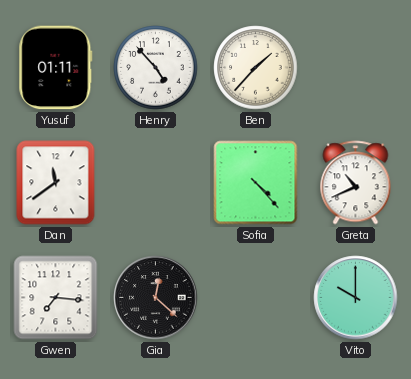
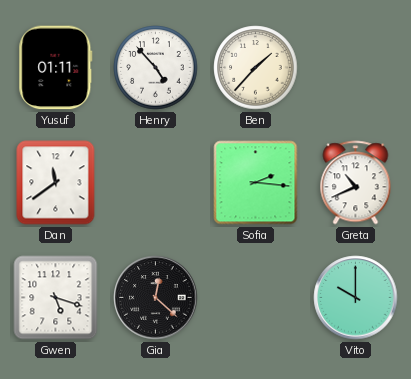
Sofia: 4:23 -> 2:16 (256, 183)
Gwen: 7:16 -> 5:18 (56, 298)
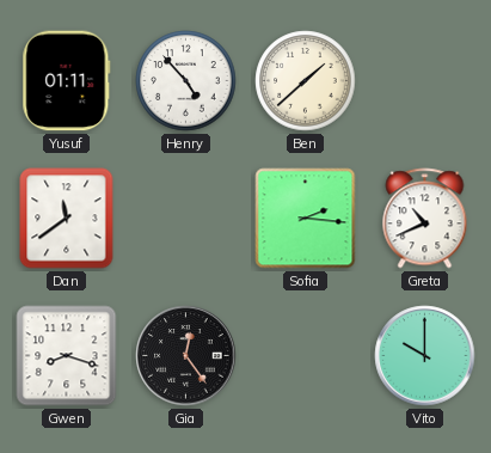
Ben: 1:37 -> 1:38 (306, 81)
Gwen: 5:18 -> 8:18 (67, 356)
Gia: 12:22 -> 12:24 (186, 356)
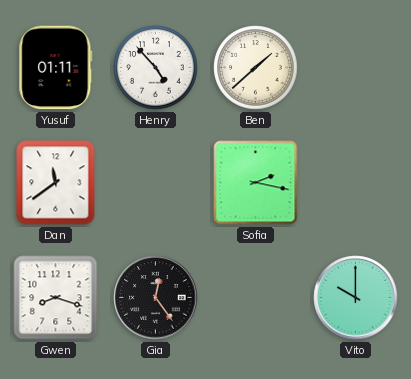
Sofia: 2:16 -> 2:17 (256, 183)
Greta: 10:41 -> none (425, 219)
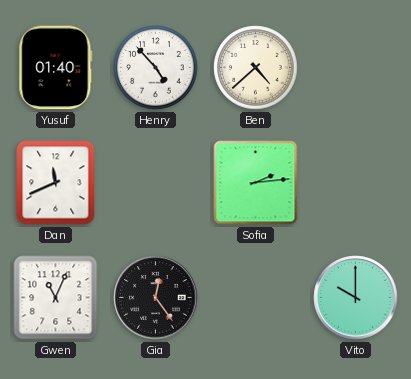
Yusuf: 01:11 -> 01:40 (56, 68)
Ben: 1:38 -> 4:38 (256, 68)
Dan: 11:39 -> 11:41 (56, 183)
Sofia: 2:17 -> 2:14 (256, 183)
Gwen: 8:18 -> 11:04 (56, 298)
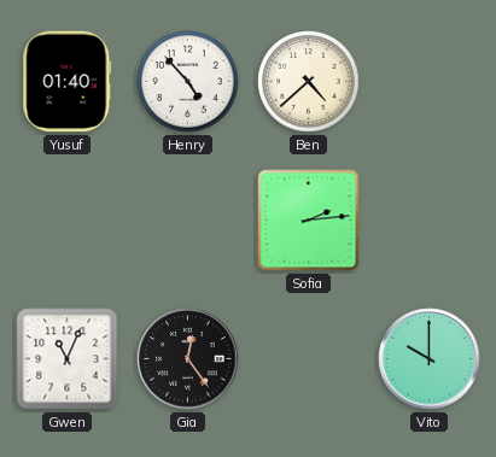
Dan: 11:41 -> none (56, 183)
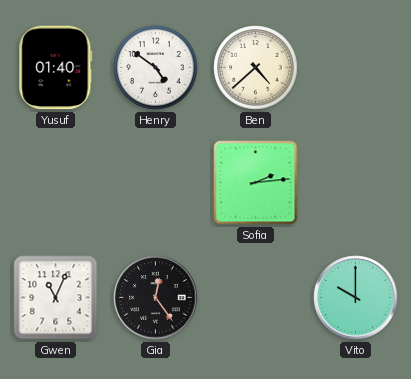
Henry: 4:53 -> 4:51 (156, 68)
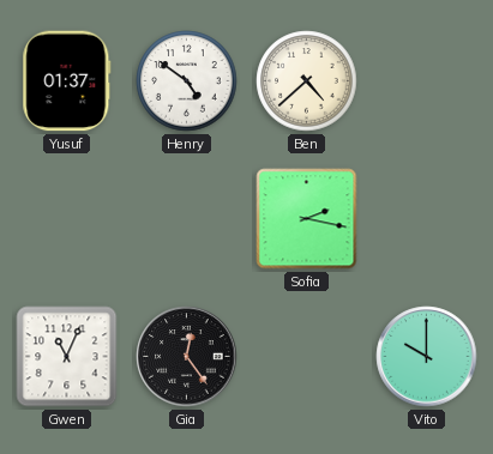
Yusuf: 01:40 -> 01:37 (67, 81)
Sofia: 2:14 -> 2:17 (307, 219)
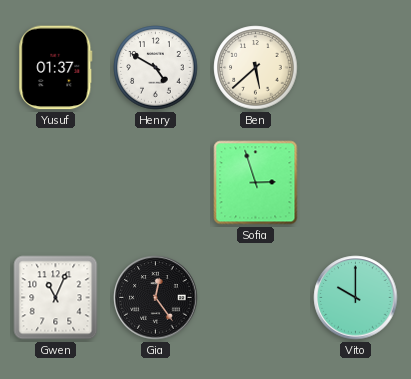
Henry: 4:51 -> 4:50 (156, 68)
Ben: 4:38 -> 5:38 (256, 68)
Sofia: 2:17 -> 2:57 (256, 183)
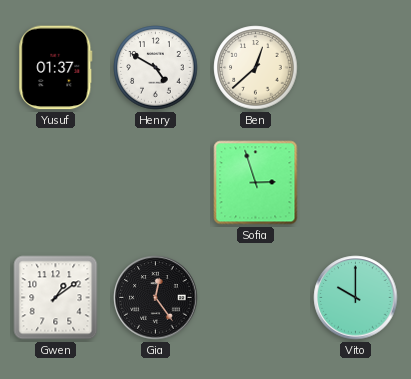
Ben: 5:38 -> 12:38 (256, 68)
Gwen: 11:04 -> 1:09 (56, 298)
